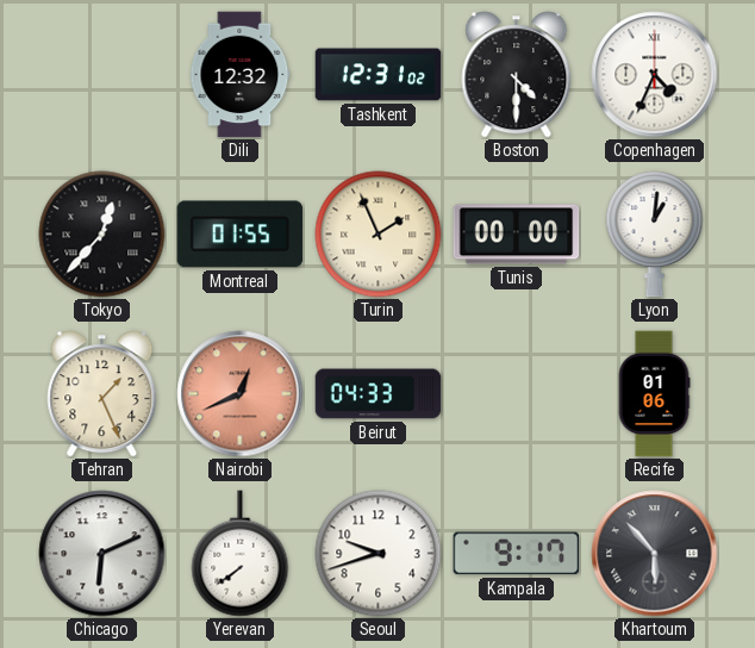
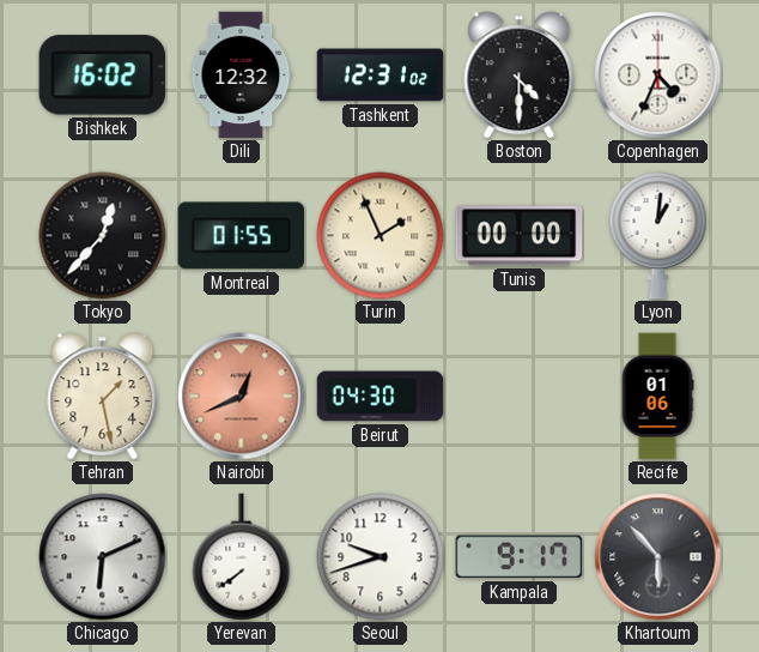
Bishkek: none -> 16:02 (102, 76)
Tehran: 1:26 -> 1:28 (103, 397)
Beirut: 04:33 -> 04:30 (381, 397)
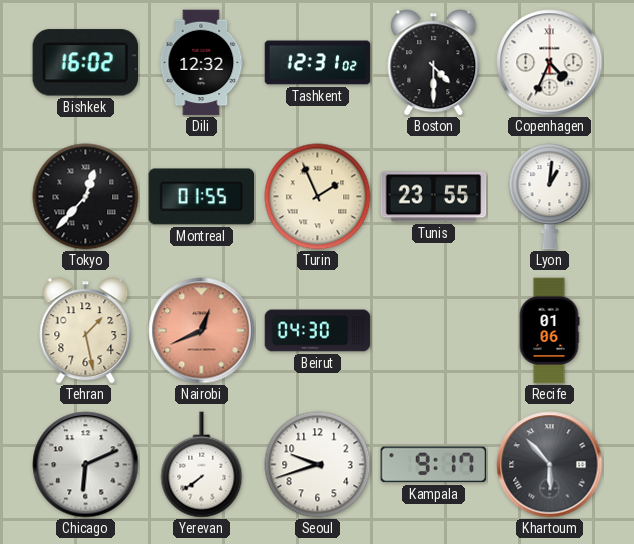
Tunis: 00:00 -> 23:55 (434, 197)
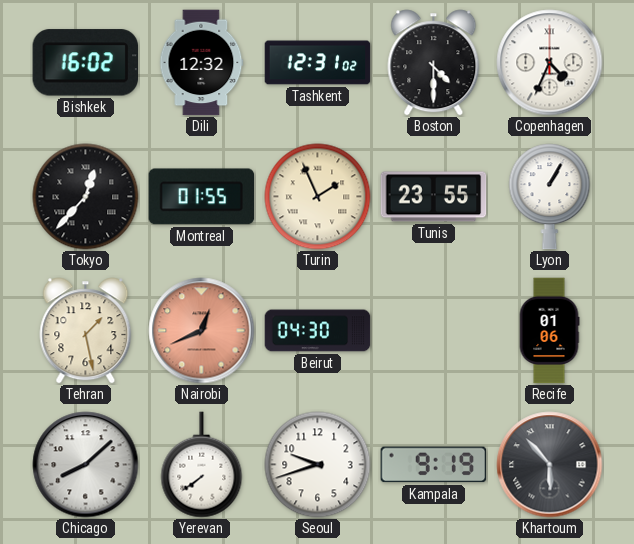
Lyon: 1:01 -> 1:05 (550, 197)
Chicago: 6:11 -> 8:08 (86, 465)
Kampala: 9:17 -> 9:19 (434, 465)
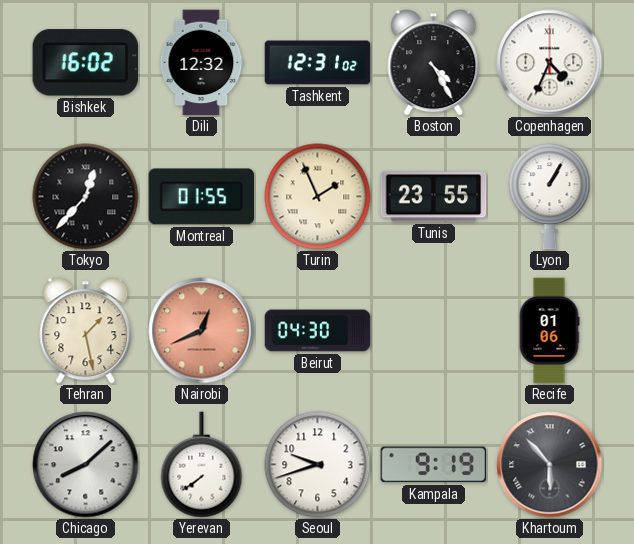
Boston: 4:30 -> 4:25 (434, 63)
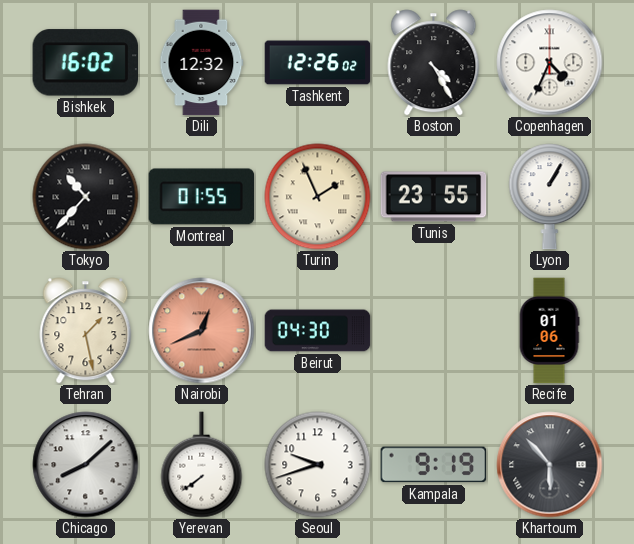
Tashkent: 12:31 -> 12:26 (318, 63)
Tokyo: 12:37 -> 10:37 (86, 197)
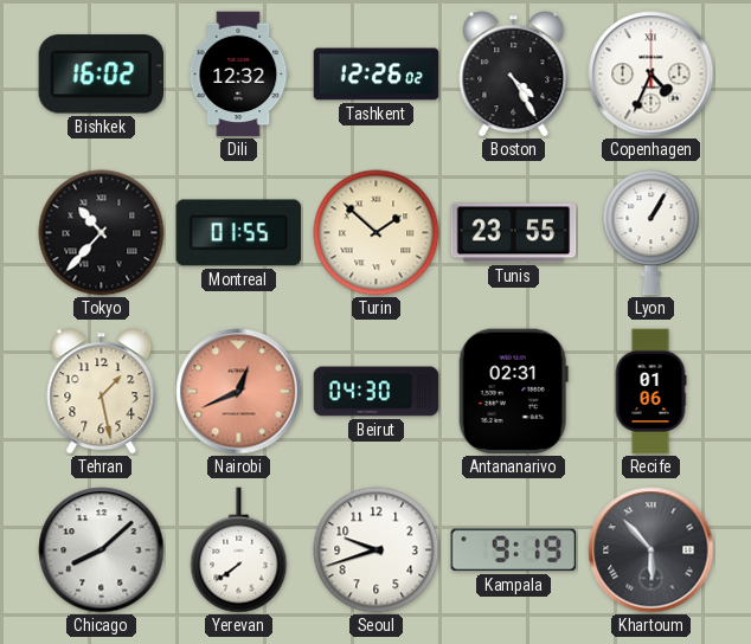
Turin: 1:56 -> 1:52 (377, 233)
Antananarivo: none -> 02:31 (513, 392)
